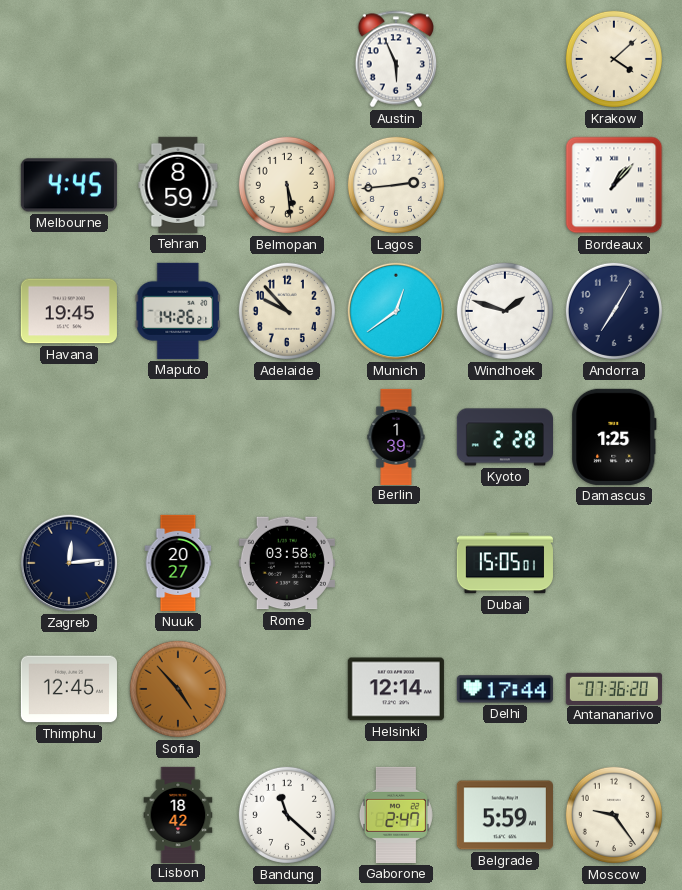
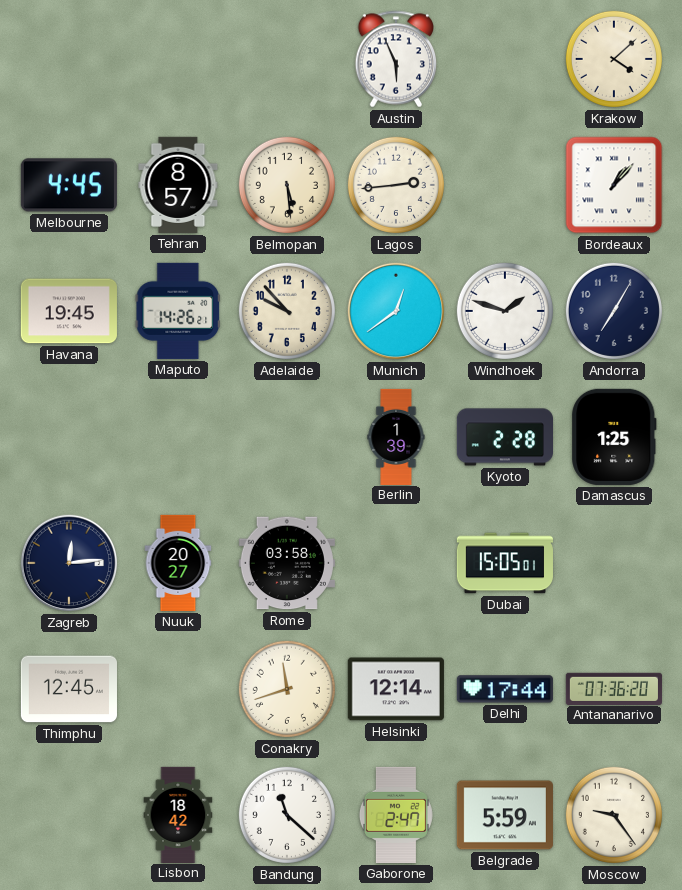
Tehran: 8:59 -> 8:57 (178, 185)
Sofia: 4:53 -> none (178, 689)
Conakry: none -> 11:42 (287, 689)
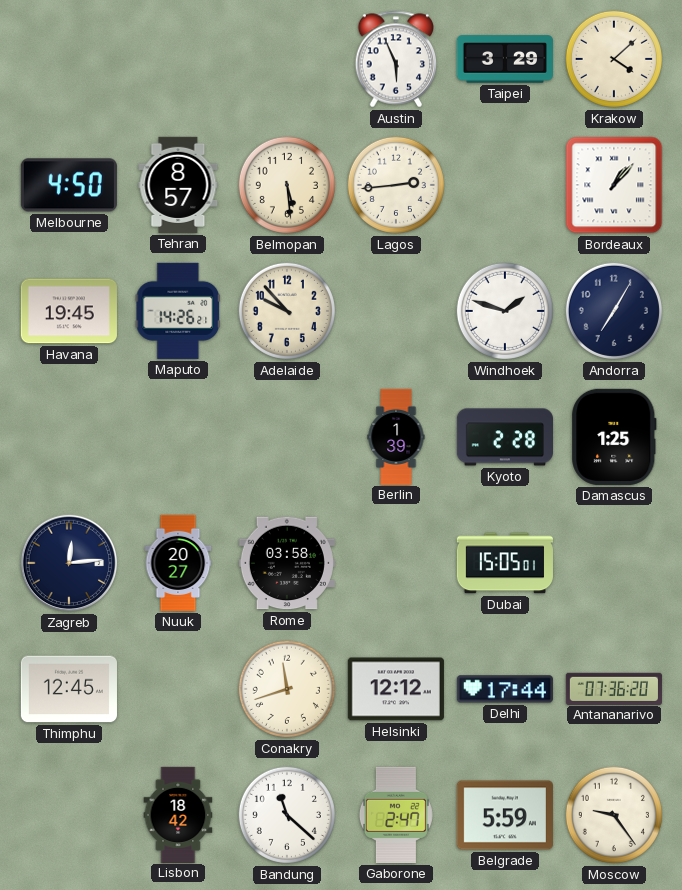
Taipei: none -> 3:29 (504, 59)
Melbourne: 4:45 -> 4:50 (69, 185)
Munich: 12:39 -> none (396, 311)
Helsinki: 12:14 -> 12:12 (396, 689)
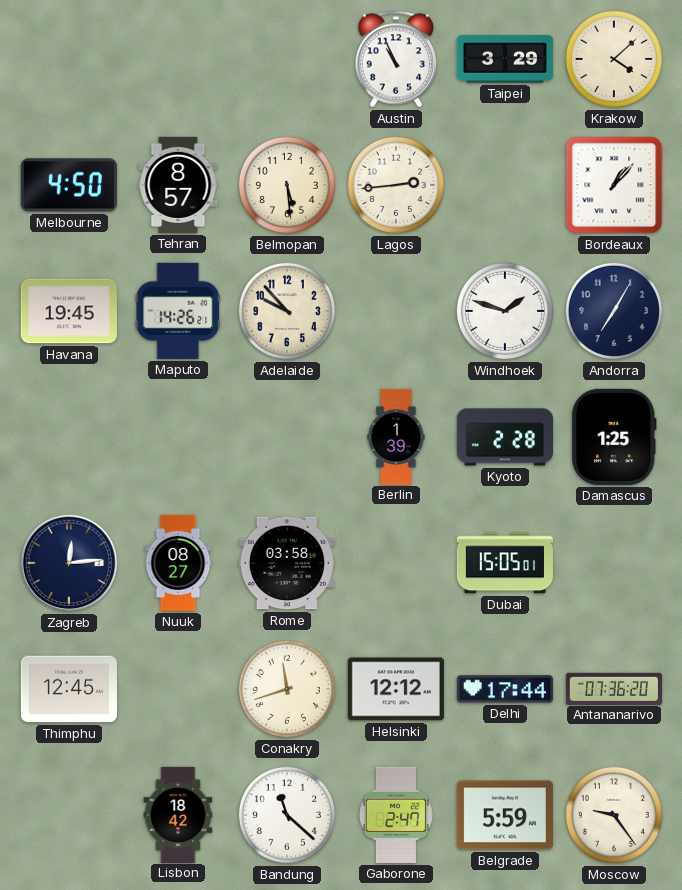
Austin: 5:56 -> 10:56 (396, 59)
Nuuk: 20:27 -> 08:27 (178, 563)
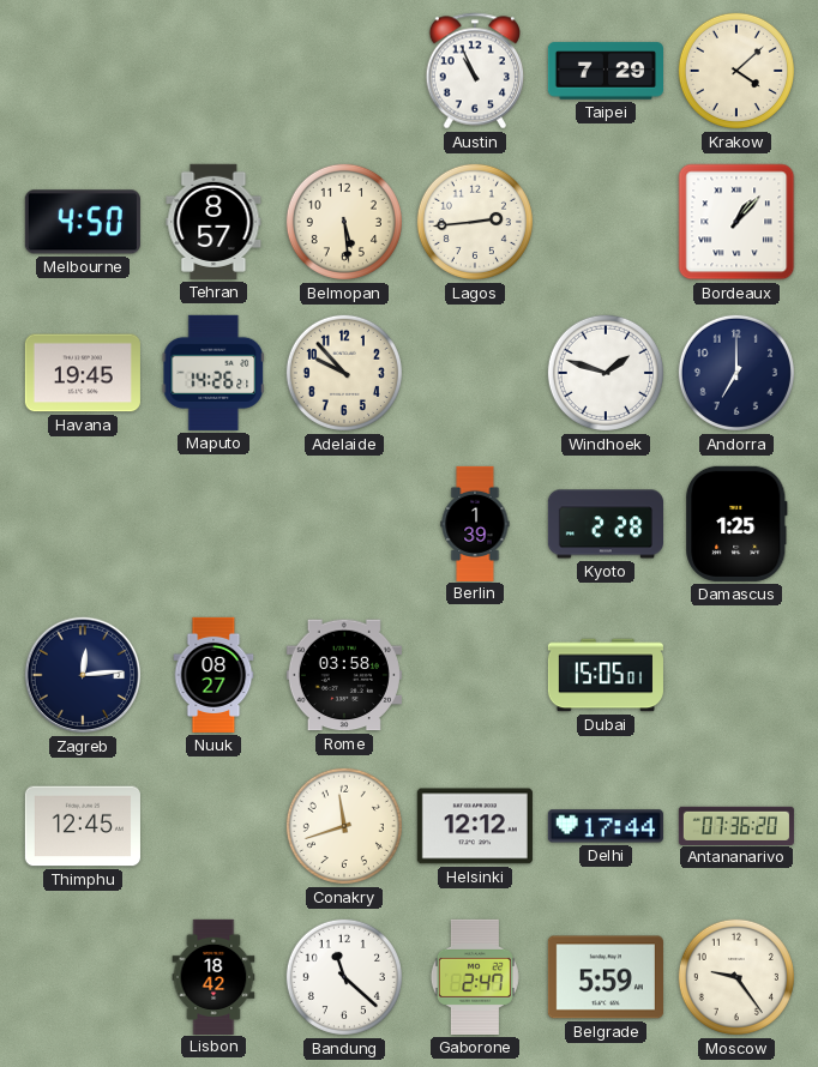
Taipei: 3:29 -> 7:29 (605, 71)
Andorra: 7:05 -> 7:00 (736, 373)
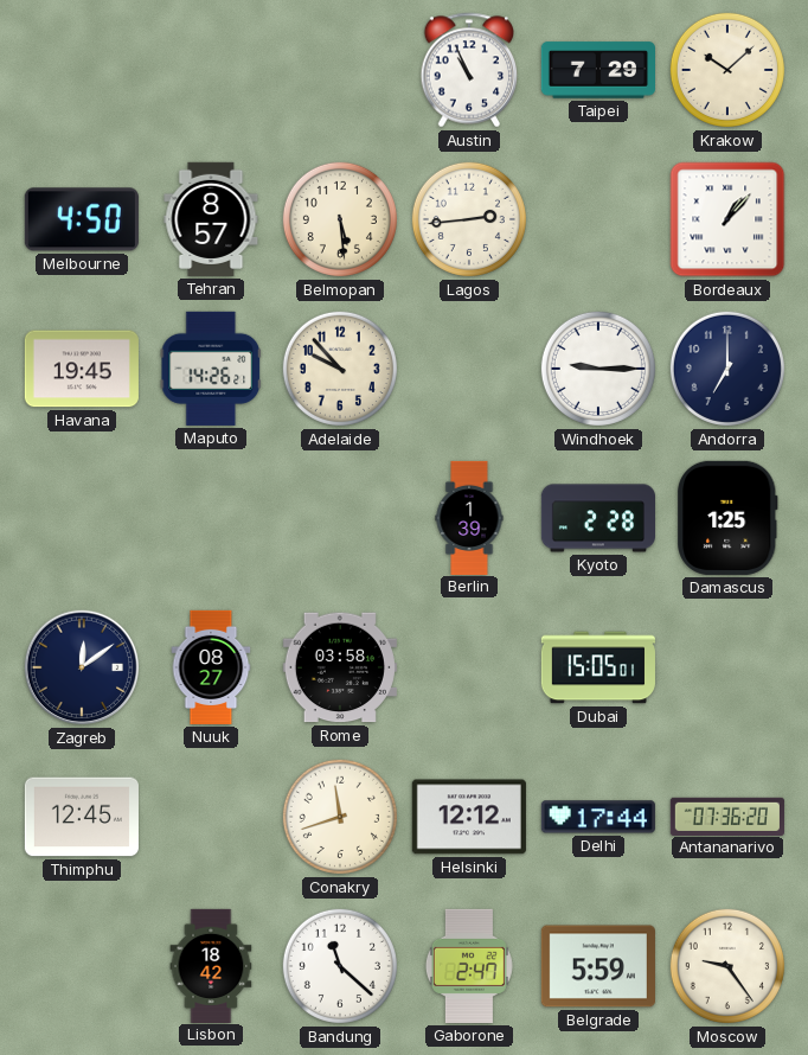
Krakow: 4:08 -> 10:08 (727, 70)
Windhoek: 1:48 -> 9:15 (598, 369)
Zagreb: 12:14 -> 12:09 (82, 667)
